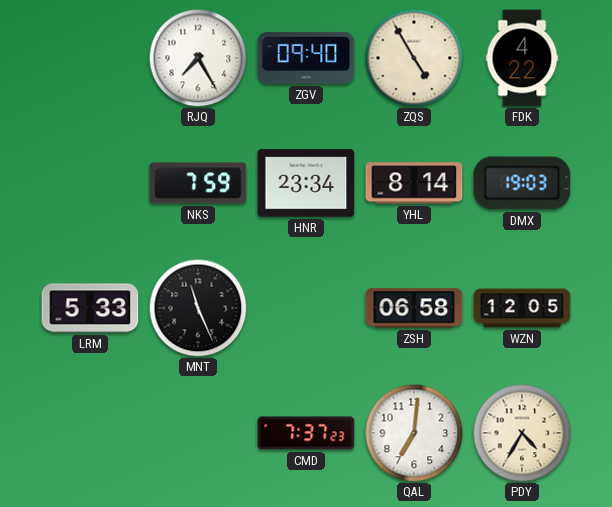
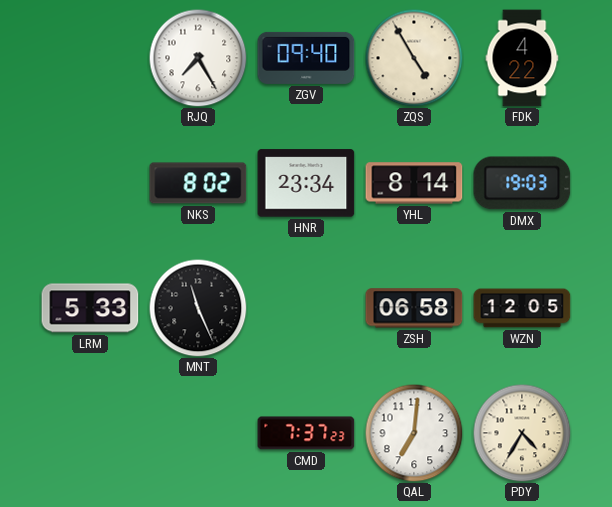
NKS: 7:59 -> 8:02 (198, 183)
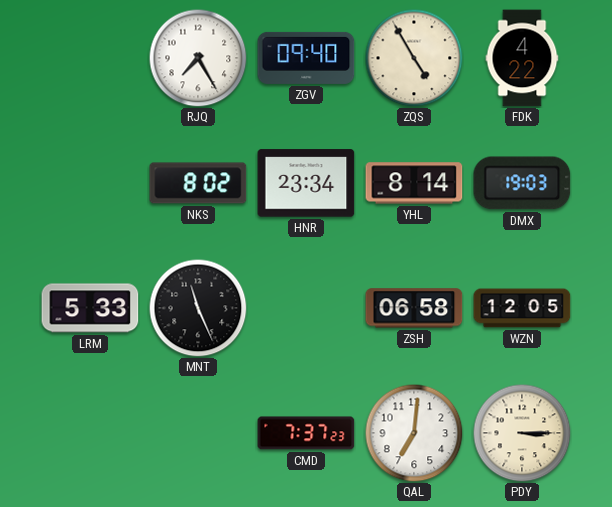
PDY: 4:35 -> 3:15 (522, 433)
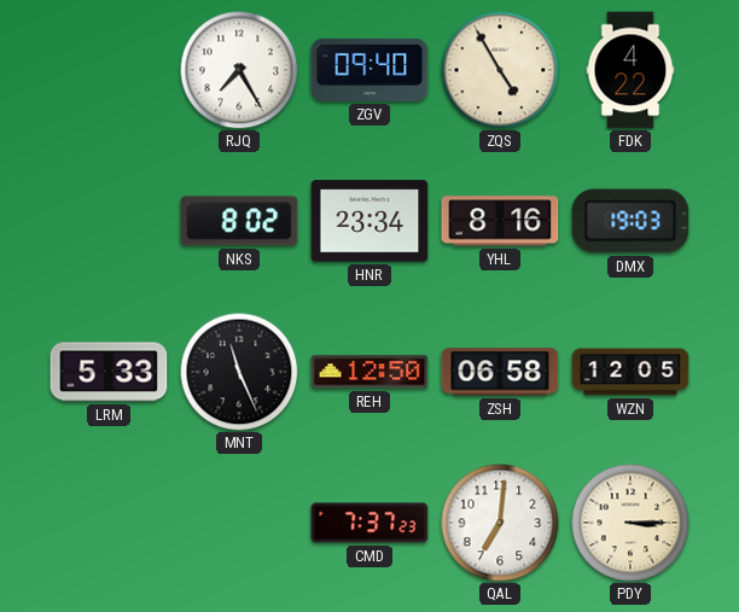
YHL: 8:14 -> 8:16 (500, 221)
REH: none -> 12:50 (369, 372)
